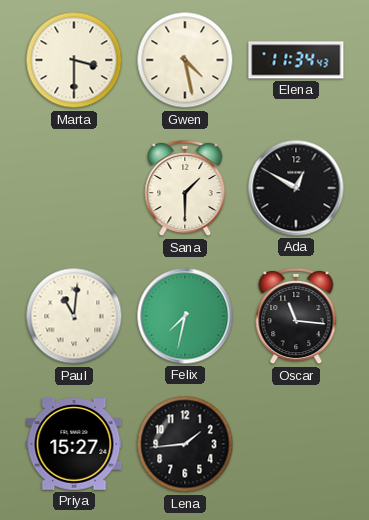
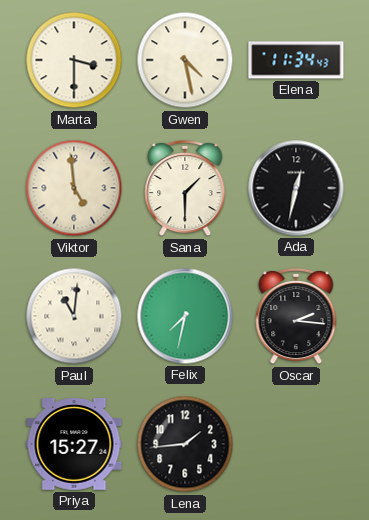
Viktor: none -> 4:59 (74, 188)
Ada: 12:50 -> 12:32 (296, 188)
Oscar: 11:16 -> 2:16 (296, 316)
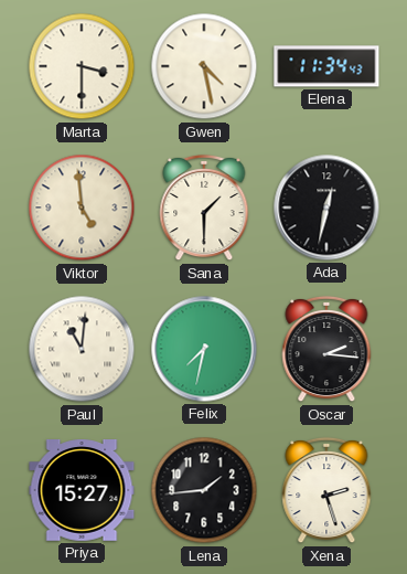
Xena: none -> 2:27 (326, 490)
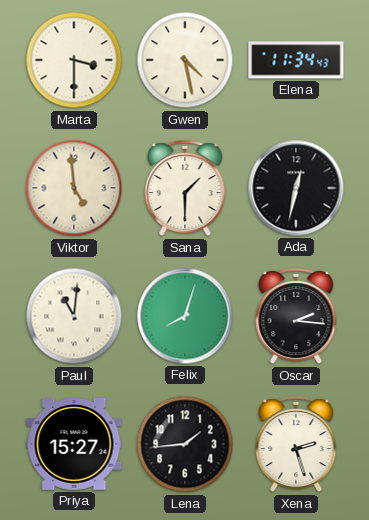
Felix: 7:32 -> 8:03 (185, 316)
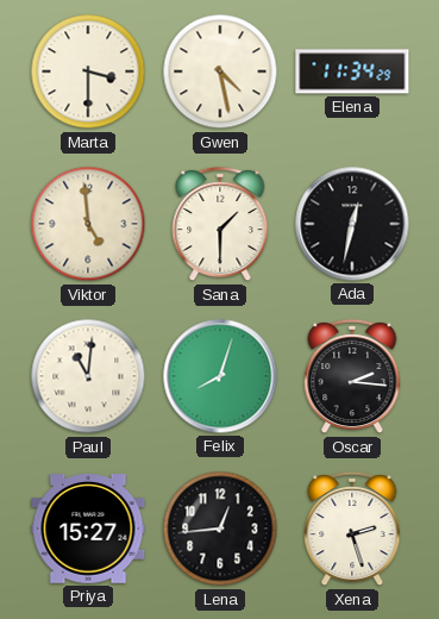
Elena: 11:34:43 -> 11:34:29 (352, 71)
Lena: 1:44 -> 12:44 (220, 529)
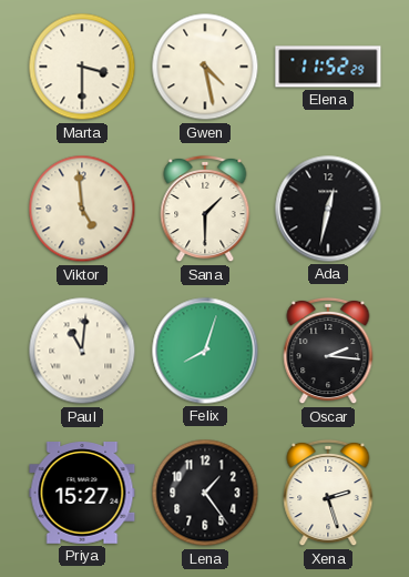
Elena: 11:34 -> 11:52 (328, 67)
Lena: 12:44 -> 1:24 (205, 493)
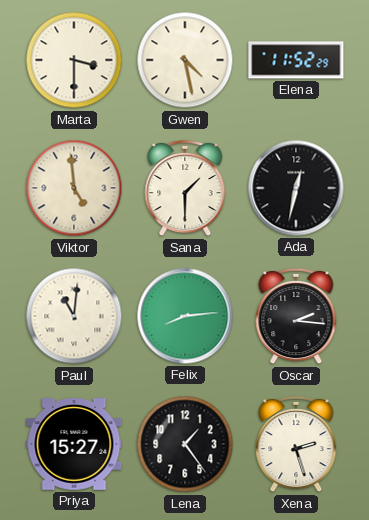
Felix: 8:03 -> 8:14 (185, 316)
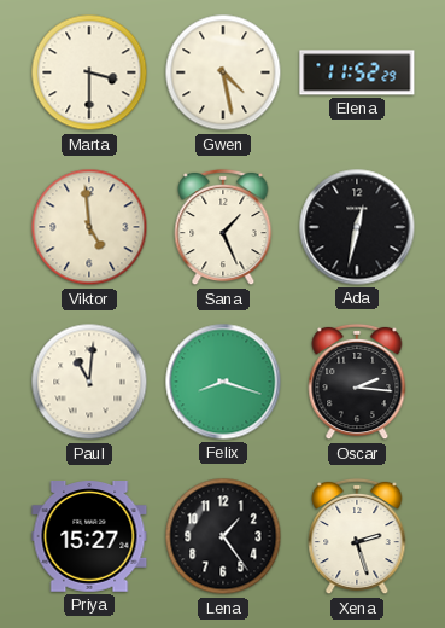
Sana: 1:30 -> 1:26 (223, 227)
Felix: 8:14 -> 8:18 (223, 382)
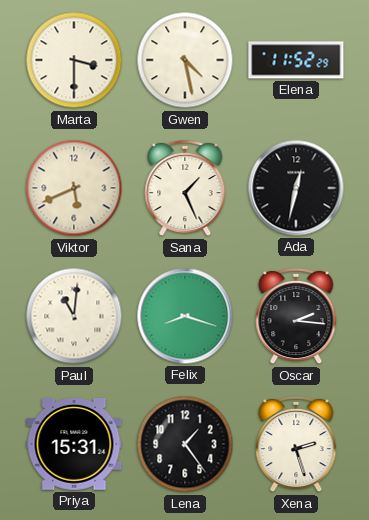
Viktor: 4:59 -> 5:41 (74, 188)
Priya: 15:27 -> 15:31 (74, 445)
